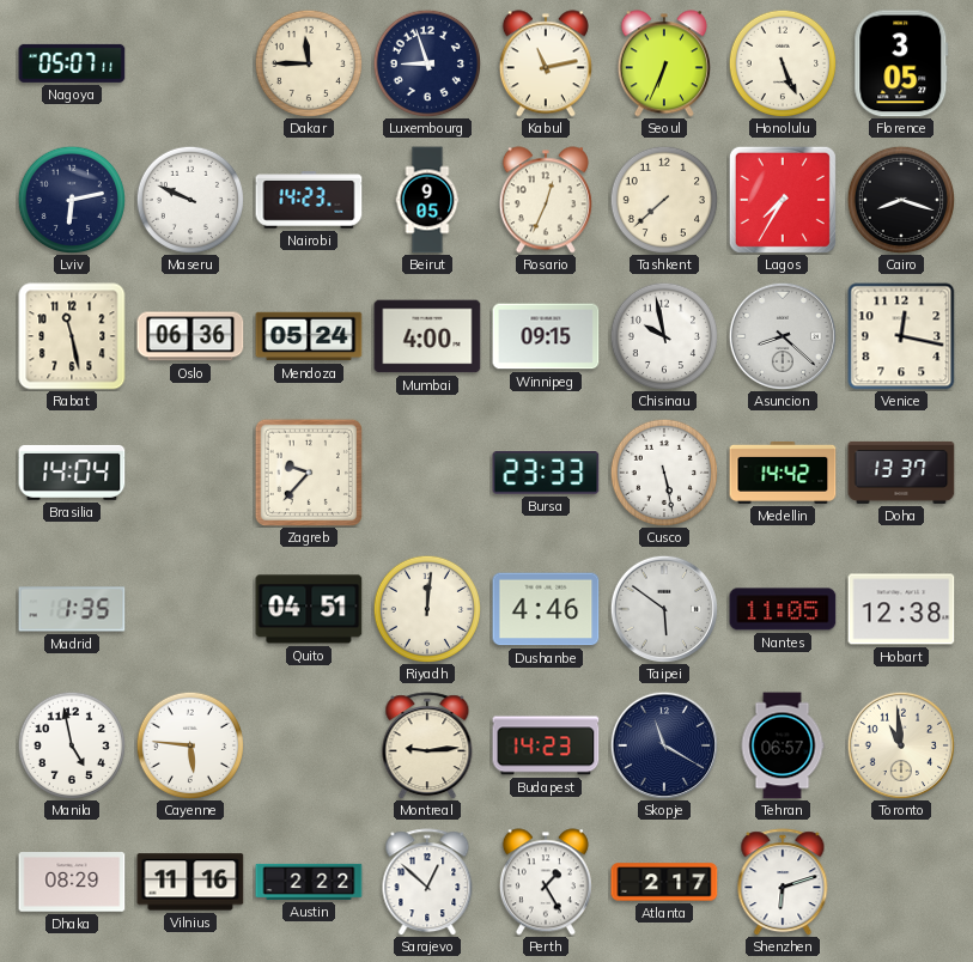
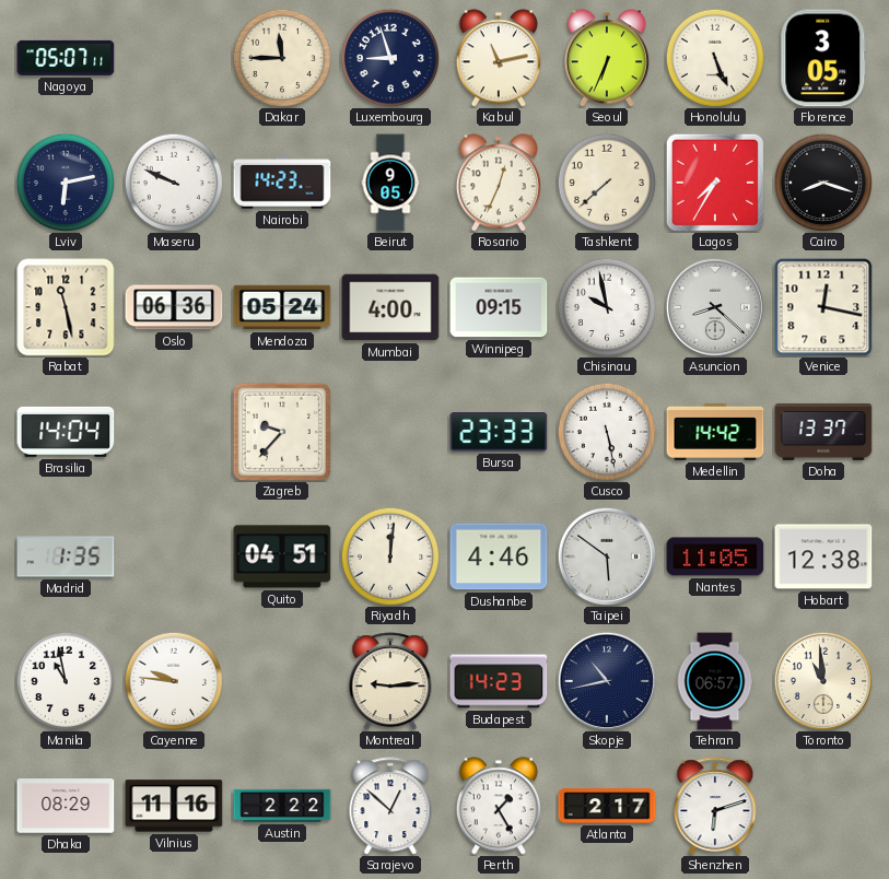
Manila: 4:58 -> 10:58 (65, 680)
Cayenne: 5:46 -> 9:46 (173, 680)
Skopje: 11:20 -> 10:43 (606, 680)
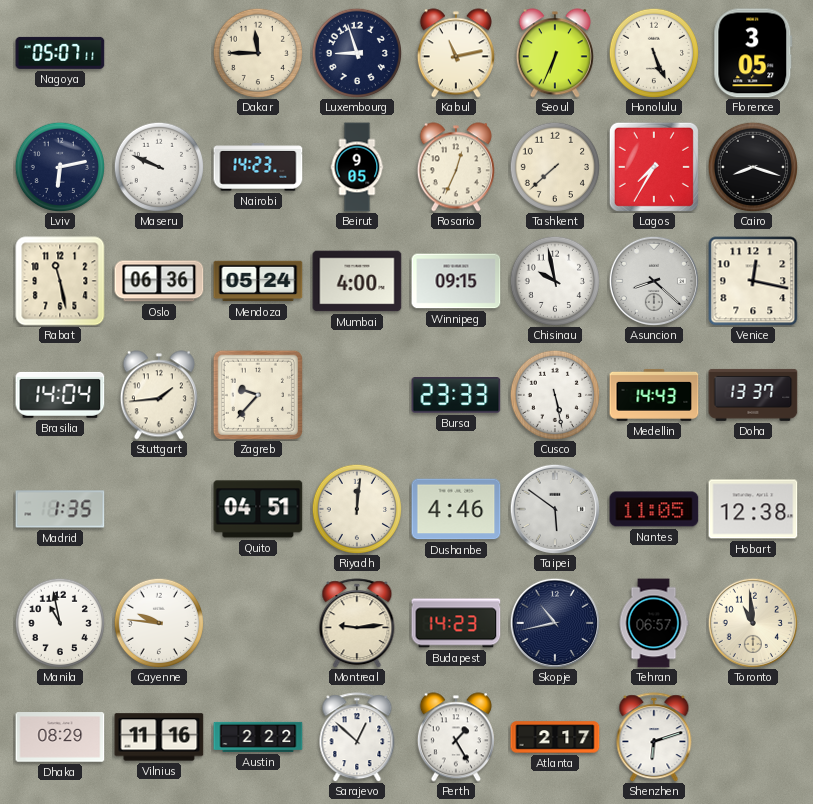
Stuttgart: none -> 1:44 (159, 395)
Medellin: 14:42 -> 14:43 (654, 395)
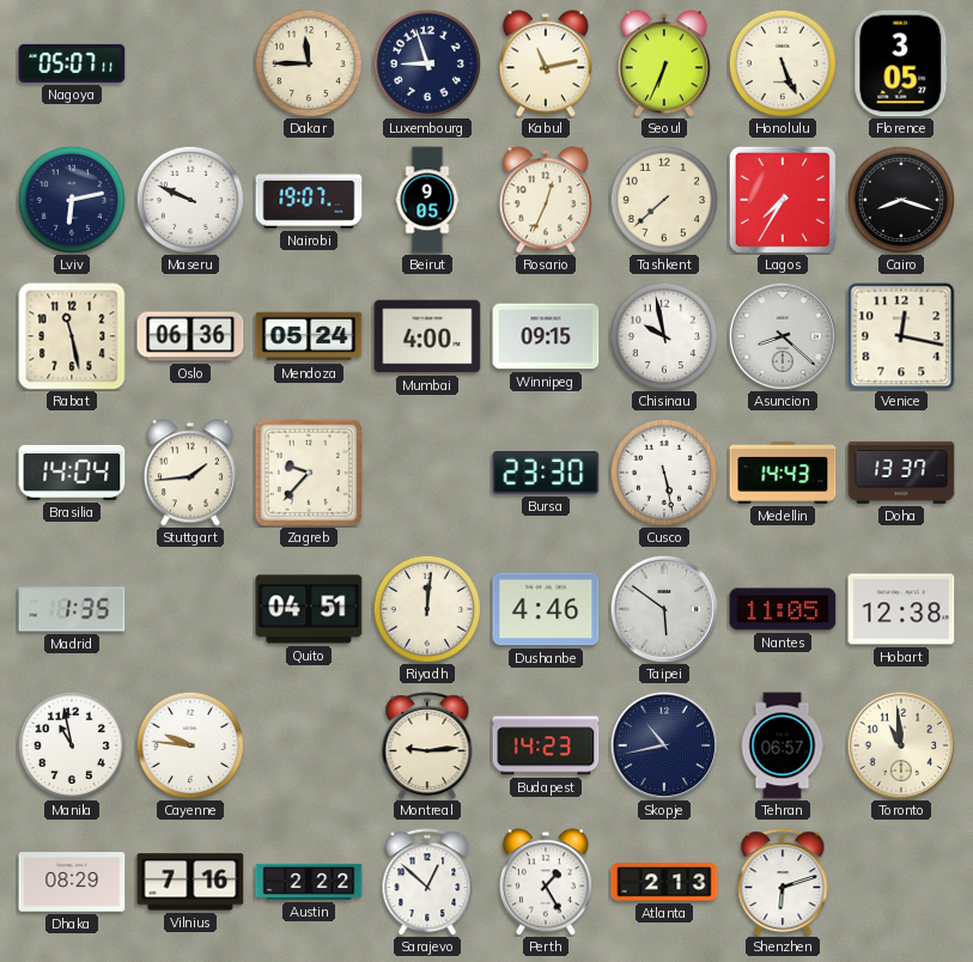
Nairobi: 14:23 -> 19:07 (309, 200)
Bursa: 23:33 -> 23:30 (546, 473)
Vilnius: 11:16 -> 7:16 (190, 882)
Atlanta: 2:17 -> 2:13 (664, 882)
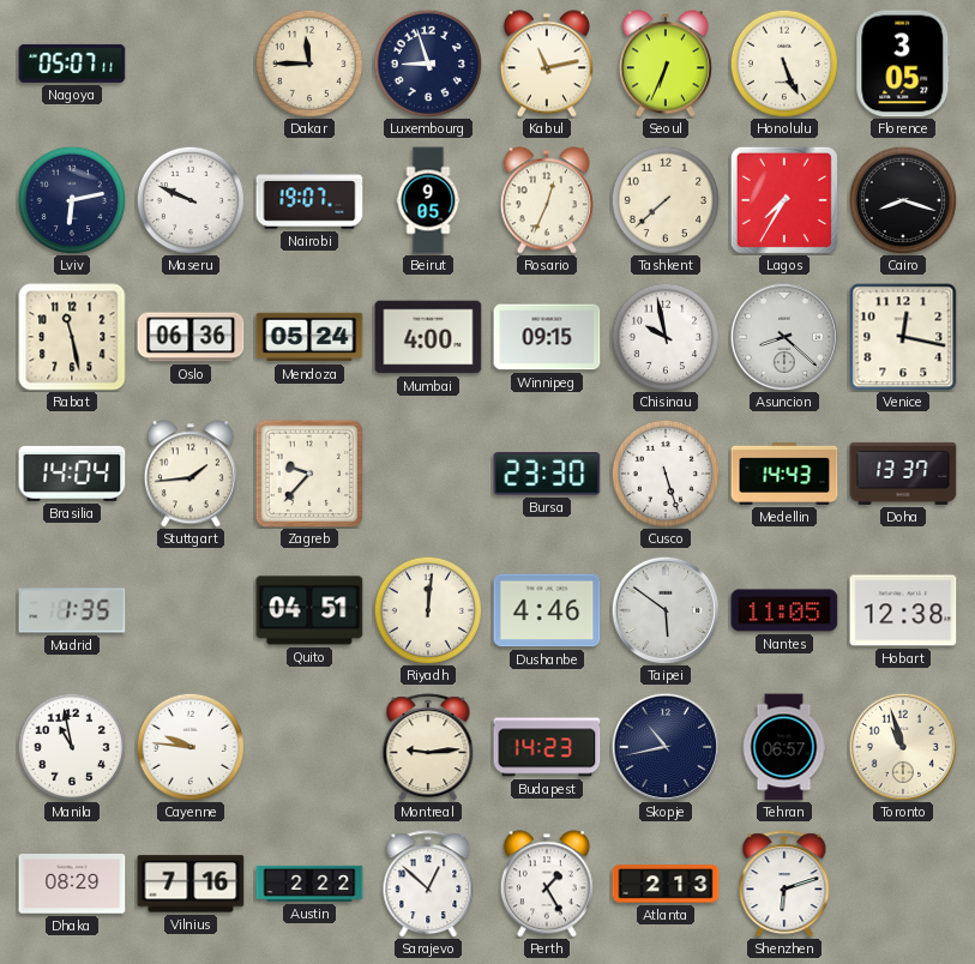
Cusco: 5:28 -> 5:27 (664, 472)
Toronto: 10:59 -> 10:57 (902, 746)
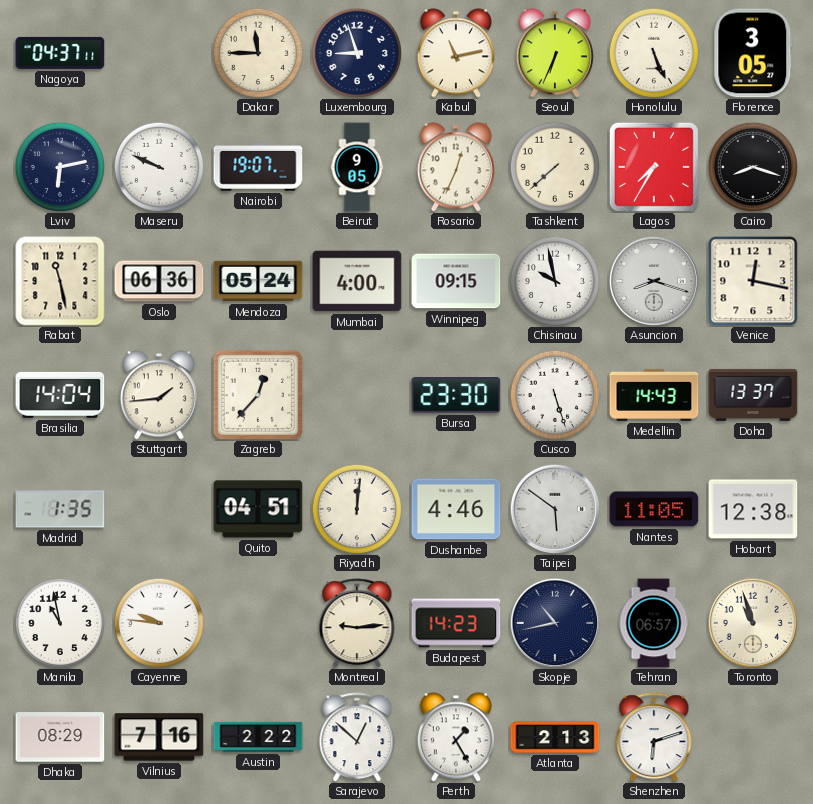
Nagoya: 05:07 -> 04:37 (60, 53)
Asuncion: 8:22 -> 8:18 (653, 280)
Zagreb: 9:37 -> 12:37 (258, 395)
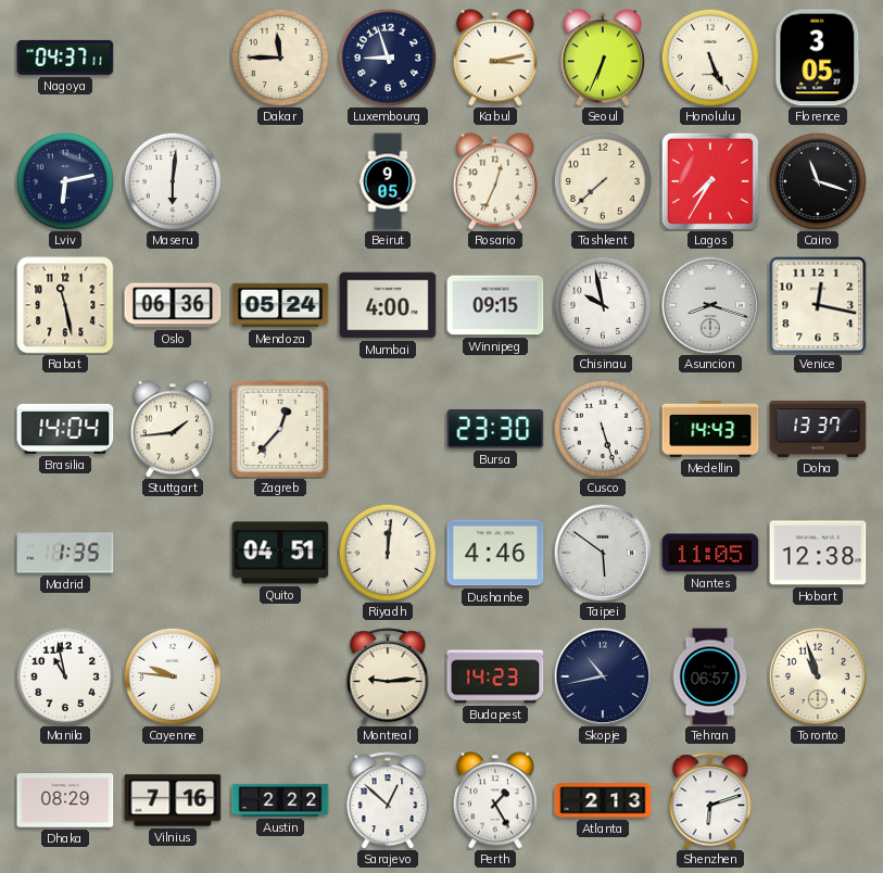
Kabul: 11:13 -> 3:13 (495, 58)
Maseru: 9:49 -> 6:01 (172, 180)
Nairobi: 19:07 -> none (258, 167)
Cairo: 8:18 -> 11:18 (817, 180)
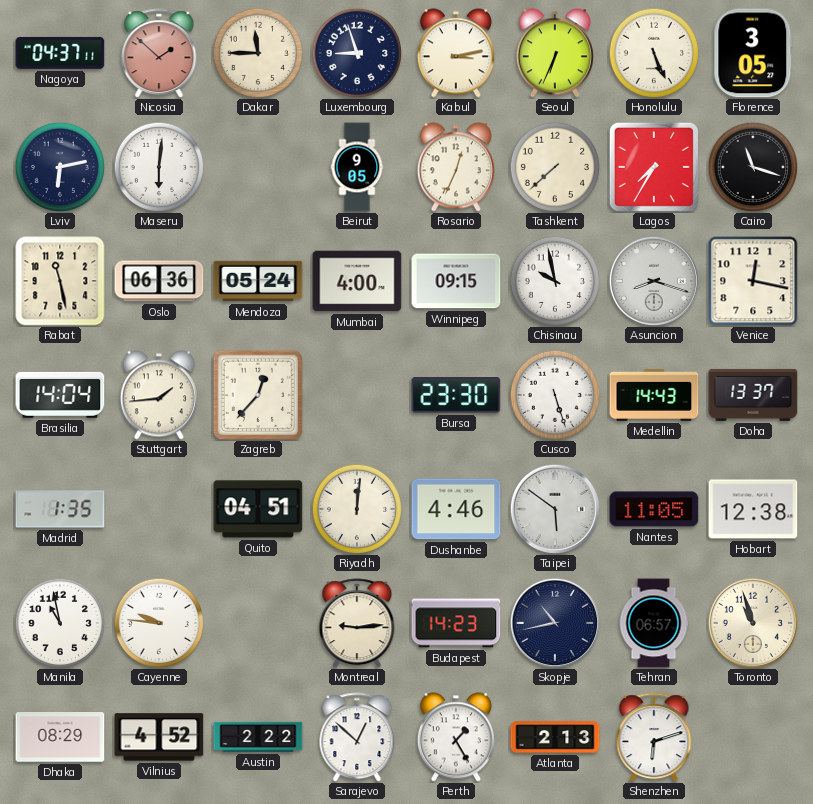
Nicosia: none -> 1:52 (159, 53)
Vilnius: 7:16 -> 4:52 (159, 737)
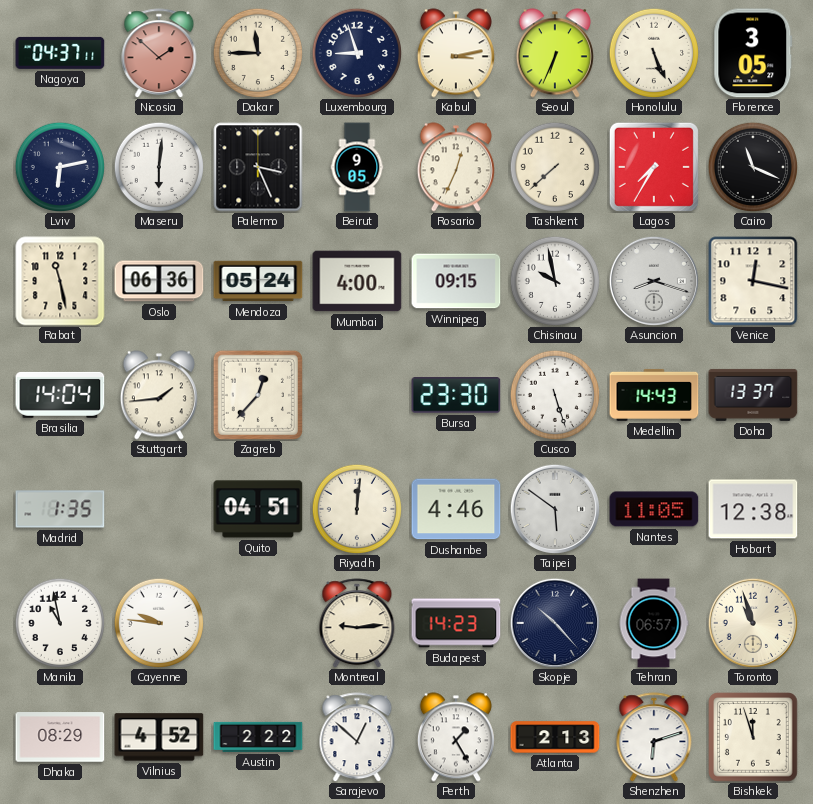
Palermo: none -> 3:26 (258, 167)
Cairo: 11:18 -> 11:19 (752, 166)
Skopje: 10:43 -> 10:23 (554, 622)
Bishkek: none -> 11:57 (753, 737)
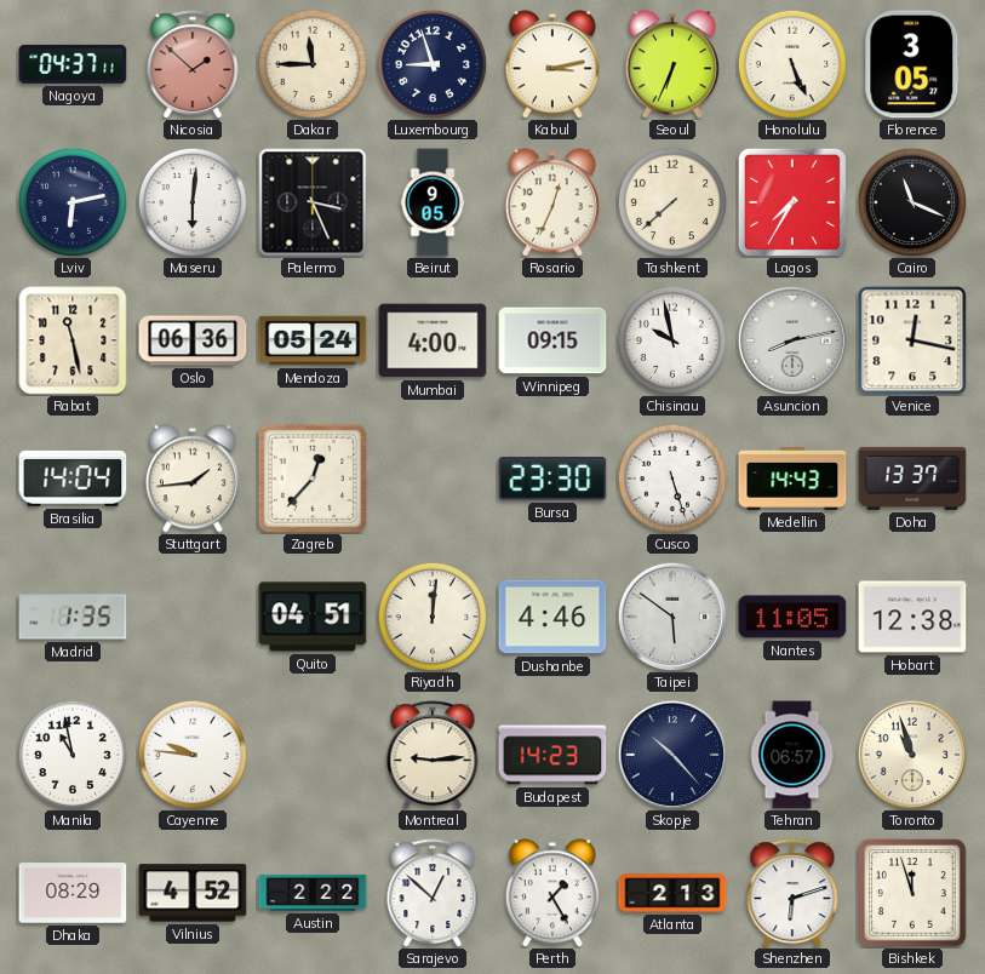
Asuncion: 8:18 -> 8:13 (791, 339)
